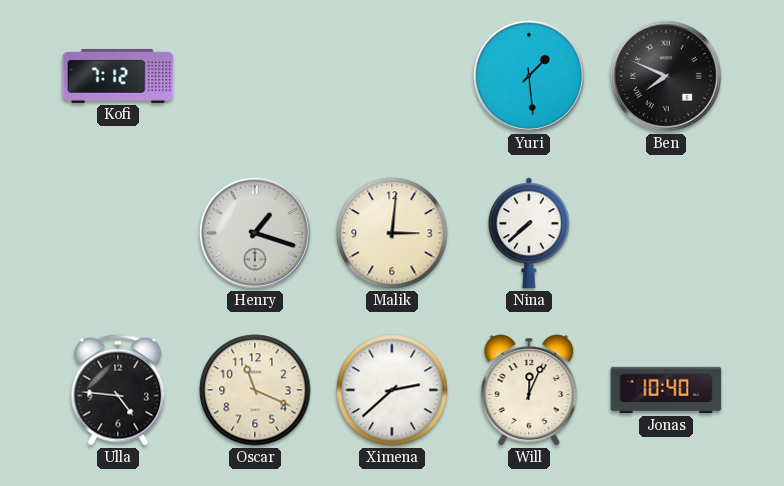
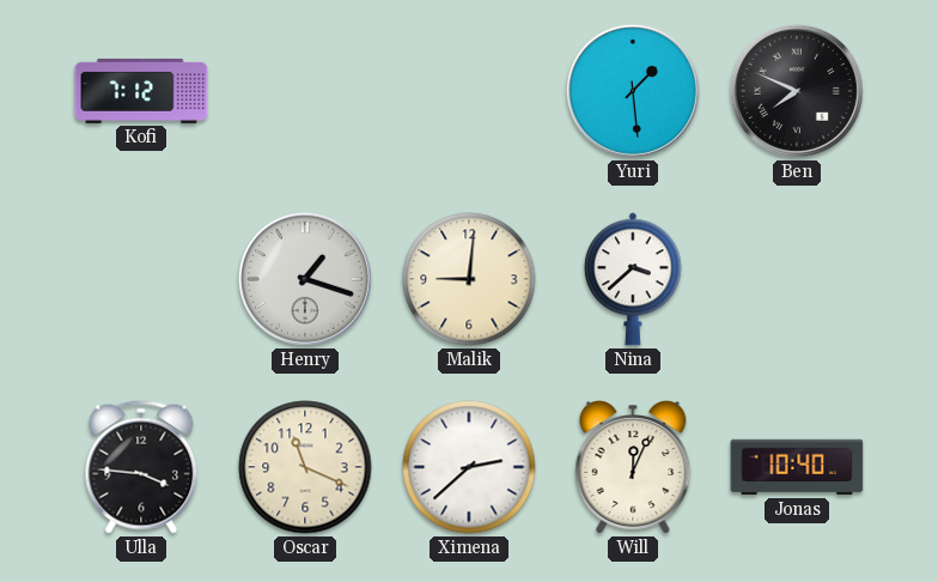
Malik: 3:01 -> 9:01 (469, 279)
Nina: 7:38 -> 3:38 (633, 279)
Ulla: 4:46 -> 3:46 (141, 467)
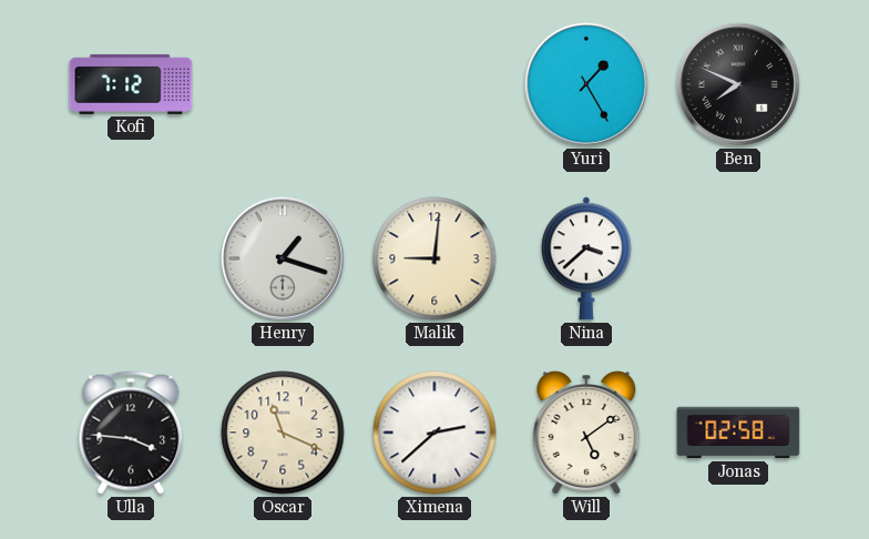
Yuri: 1:29 -> 1:25 (586, 84)
Will: 12:04 -> 5:09 (586, 433)
Jonas: 10:40 -> 02:58 (738, 433)
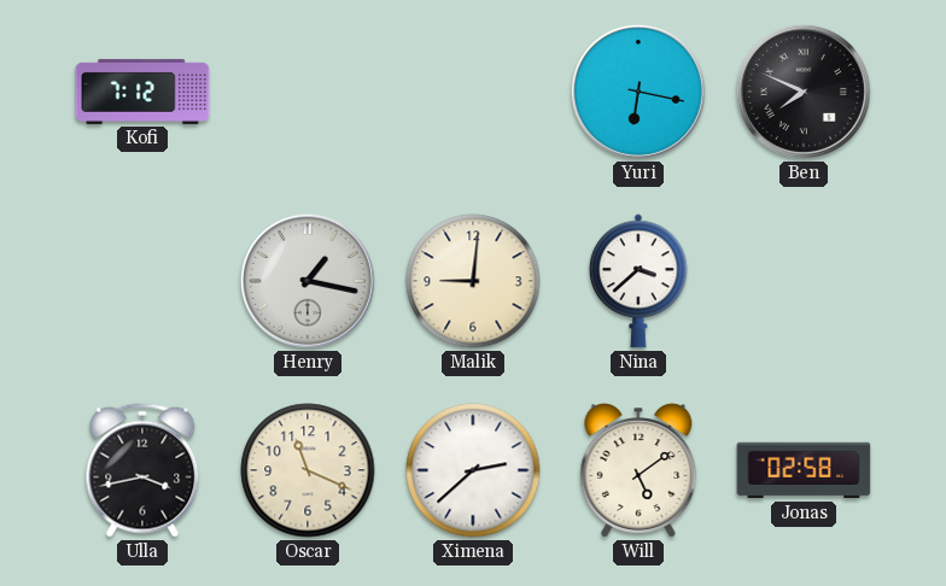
Yuri: 1:25 -> 6:17 (638, 92)
Henry: 1:18 -> 1:17 (308, 281)
Ulla: 3:46 -> 3:43 (142, 470)
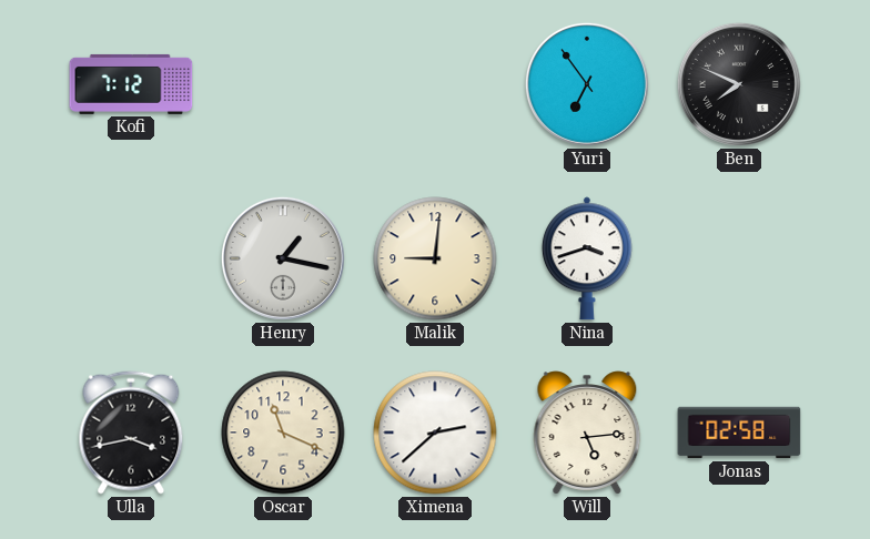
Yuri: 6:17 -> 6:54 (587, 84)
Nina: 3:38 -> 3:42 (587, 258)
Will: 5:09 -> 5:14 (587, 433)
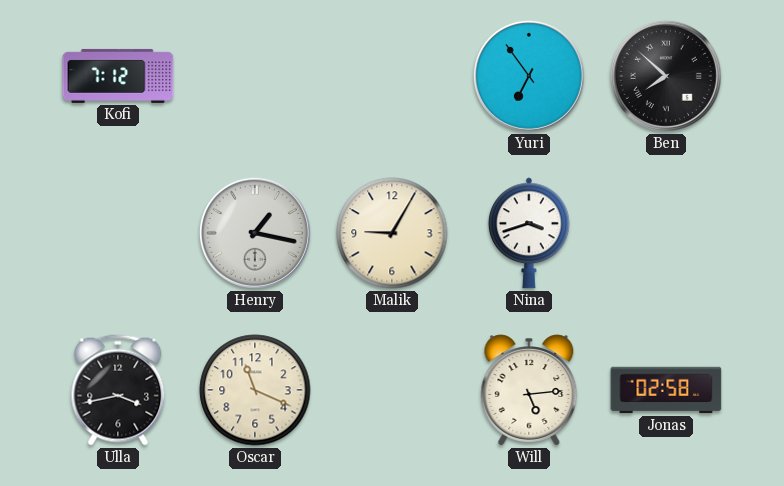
Ben: 7:49 -> 7:52 (666, 76)
Malik: 9:01 -> 9:05 (392, 233)
Ximena: 2:38 -> none (435, 433)
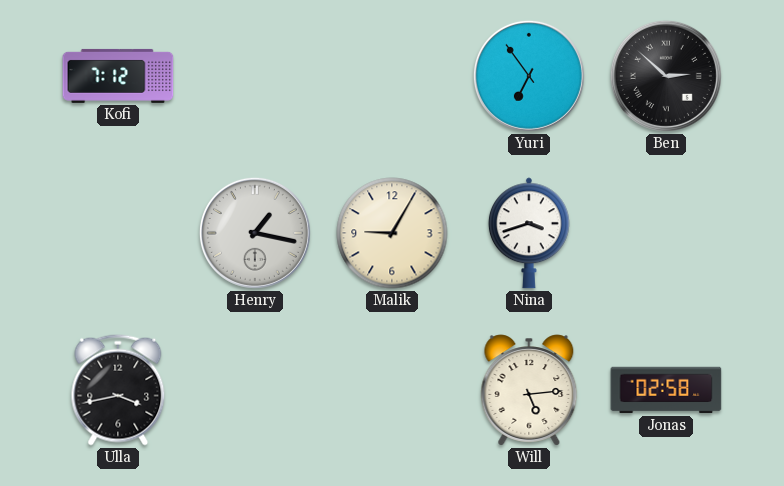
Ben: 7:52 -> 2:52 (666, 76)
Oscar: 11:19 -> none (255, 390)
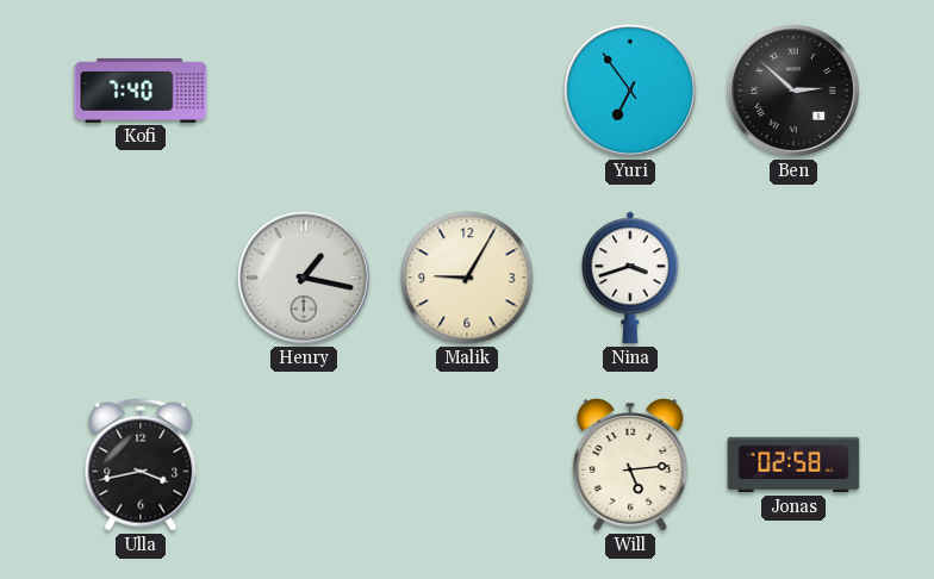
Kofi: 7:12 -> 7:40 (141, 91)
